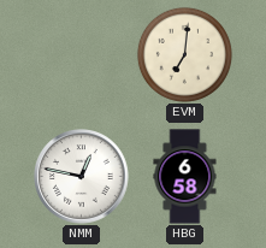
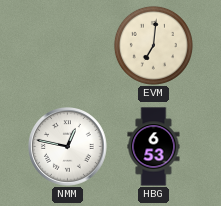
HBG: 6:58 -> 6:53 (154, 147)
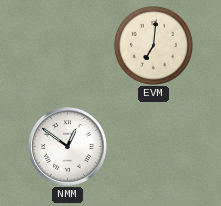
NMM: 12:47 -> 12:51 (68, 147)
HBG: 6:53 -> none (154, 147)
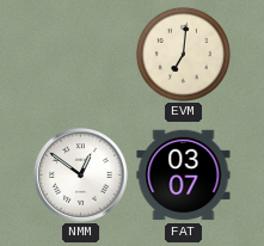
FAT: none -> 03:07 (184, 176)
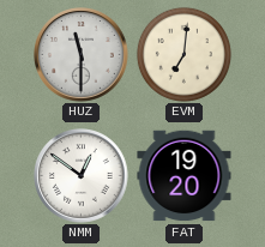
HUZ: none -> 11:30 (82, 55)
FAT: 03:07 -> 19:20 (185, 176)
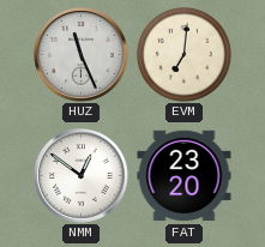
HUZ: 11:30 -> 11:26 (82, 55)
FAT: 19:20 -> 23:20 (185, 176)
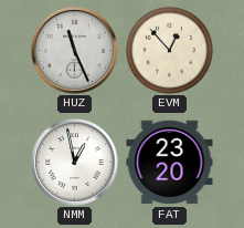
EVM: 7:01 -> 12:53 (169, 50)
NMM: 12:51 -> 12:58 (75, 163)
